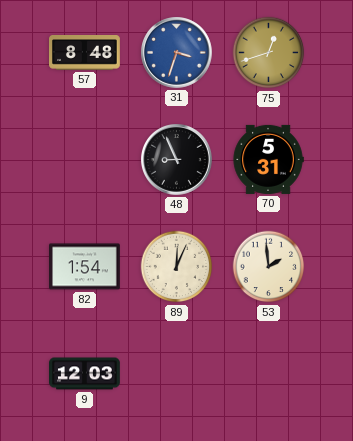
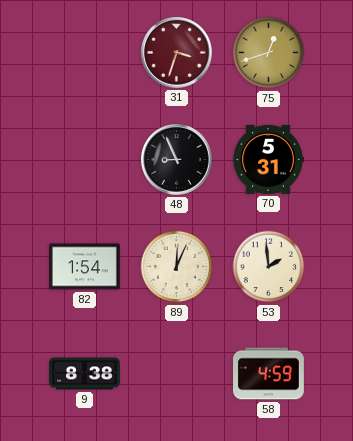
57: 8:48 -> none (85, 53)
31 dial: blue -> burgundy (177, 53)
9: 12:03 -> 8:38 (85, 374)
58: none -> 4:59 (269, 374)
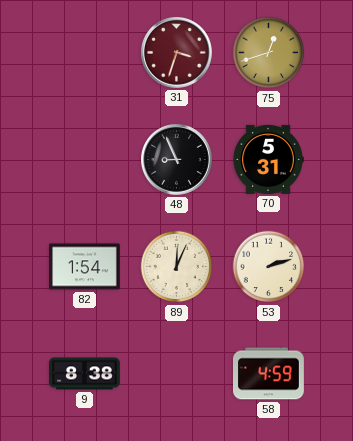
53: 1:59 -> 2:12 (269, 267)
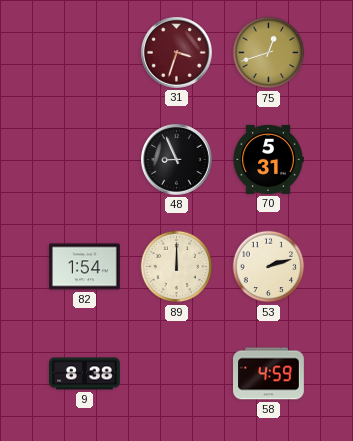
89: 12:04 -> 12:00 (177, 267)
